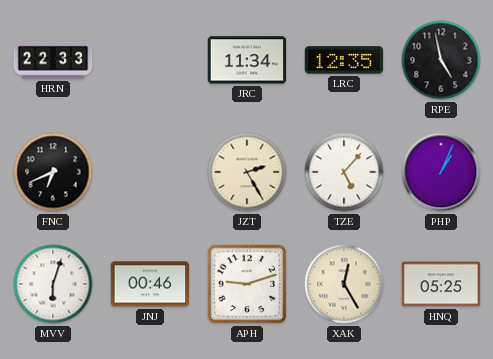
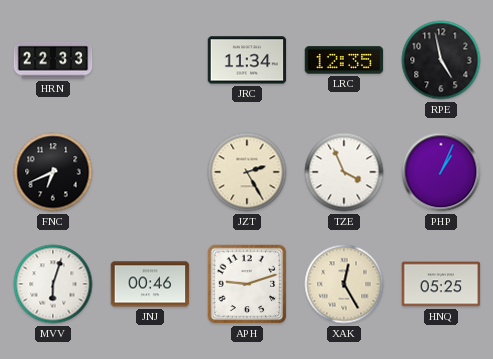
TZE: 5:07 -> 3:56 (344, 172)
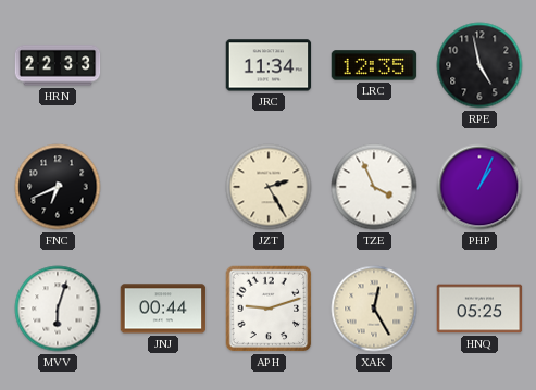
JNJ: 00:46 -> 00:44 (163, 309)
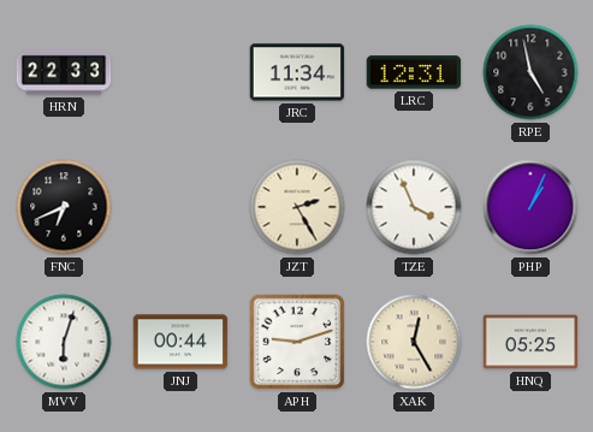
LRC: 12:35 -> 12:31 (414, 72)
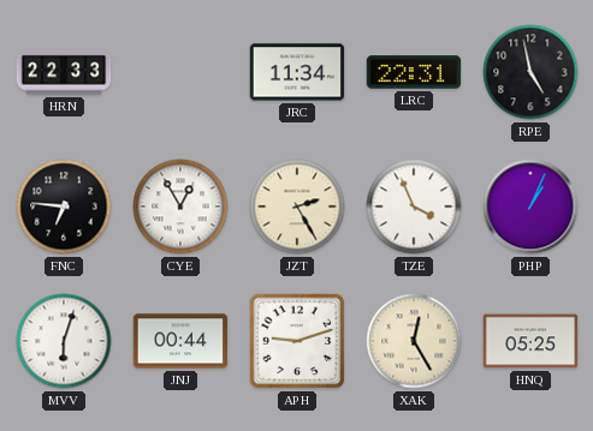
LRC: 12:31 -> 22:31 (414, 72)
FNC: 6:41 -> 6:46 (64, 206)
CYE: none -> 12:55 (180, 206)
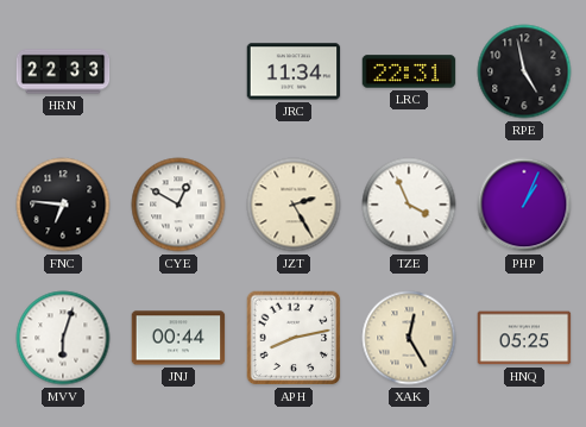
CYE: 12:55 -> 12:50 (178, 205)
APH: 9:12 -> 8:13 (294, 338)
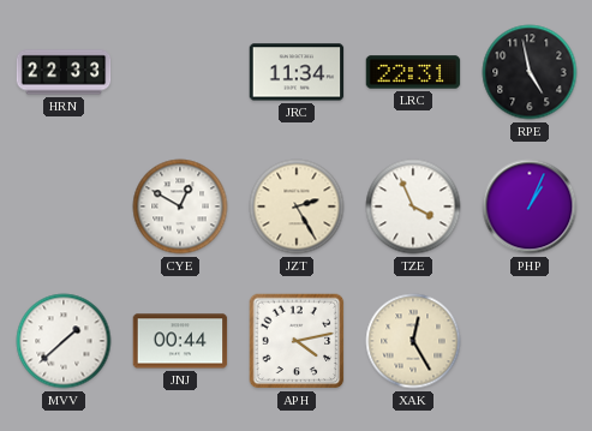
FNC: 6:46 -> none (63, 205)
MVV: 6:03 -> 1:38 (64, 341)
APH: 8:13 -> 4:13 (297, 341)
HNQ: 05:25 -> none (524, 338)
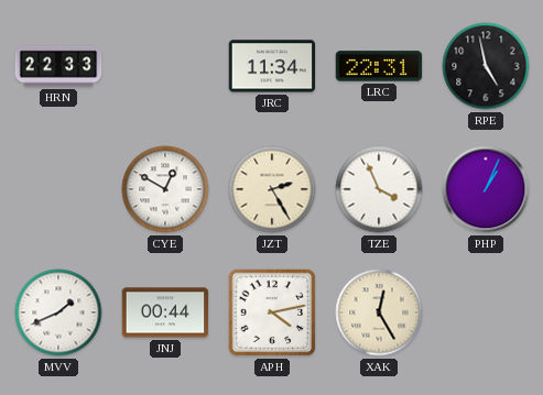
MVV: 1:38 -> 1:41 (58, 312)
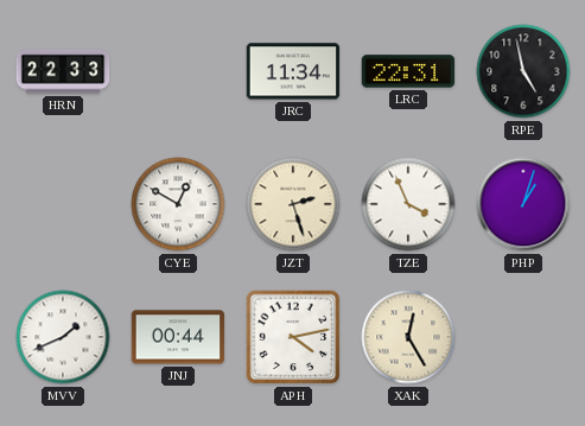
JZT: 2:25 -> 2:27 (293, 204)
PHP: 1:04 -> 1:03 (523, 204)
